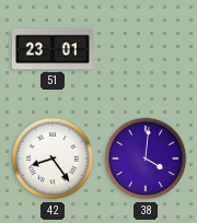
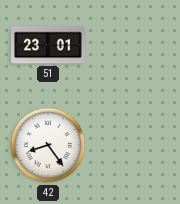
38: 4:01 -> none (146, 159)
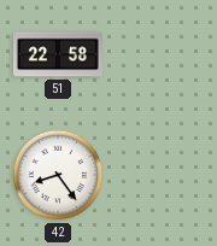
51: 23:01 -> 22:58 (58, 54)
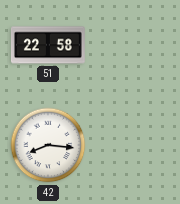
42: 8:24 -> 8:16 (48, 145)
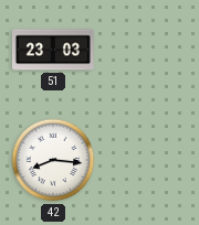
51: 22:58 -> 23:03 (53, 50)
